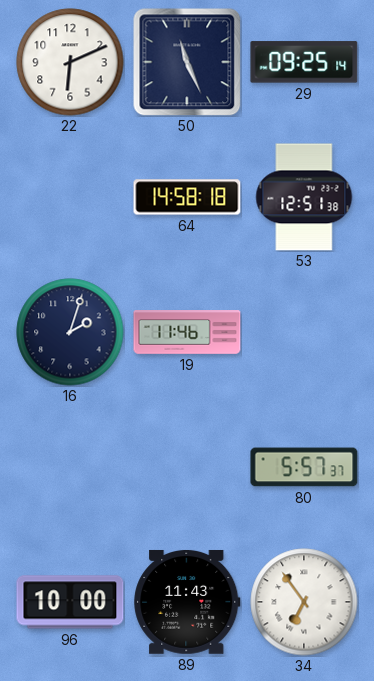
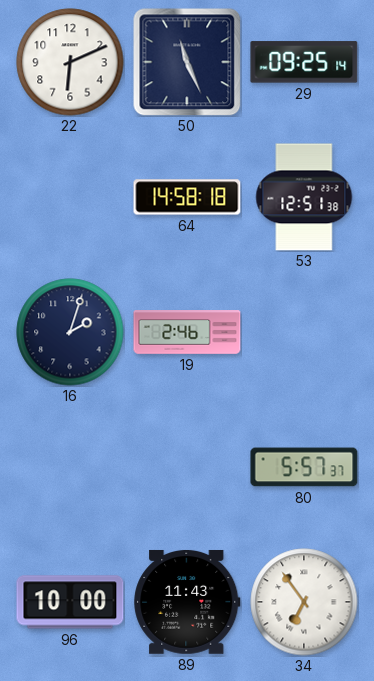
19: 11:46 -> 2:46 (187, 332)
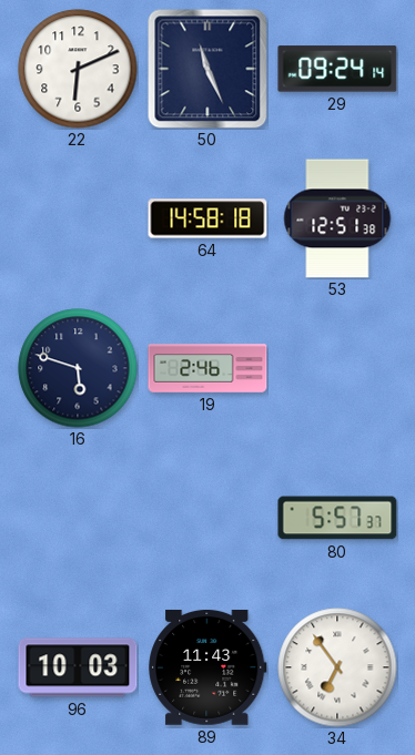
29: 09:25 -> 09:24 (337, 69)
16: 2:03 -> 5:48 (78, 368)
96: 10:00 -> 10:03 (78, 667)
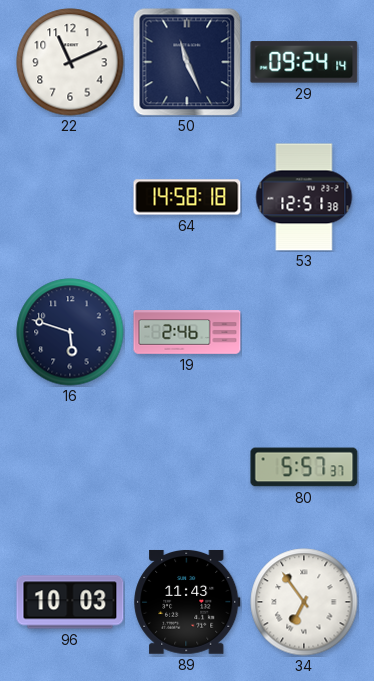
22: 6:11 -> 11:11 (70, 62)
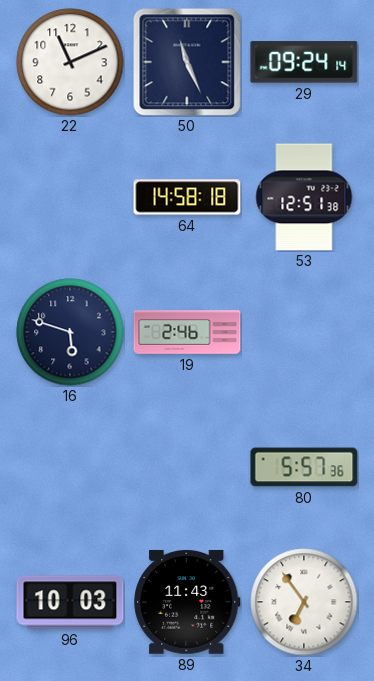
80: 5:57:37 -> 5:57:36 (304, 467)
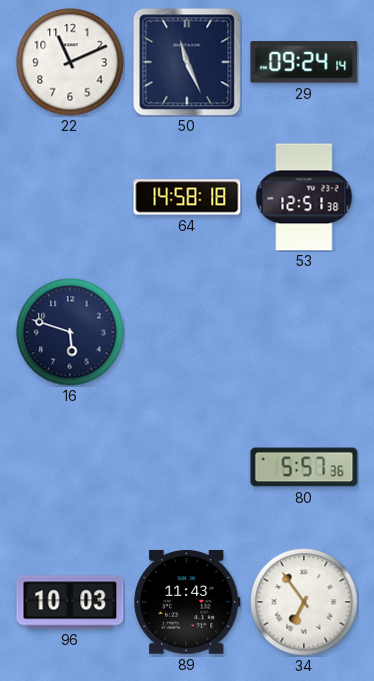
19: 2:46 -> none (187, 332)
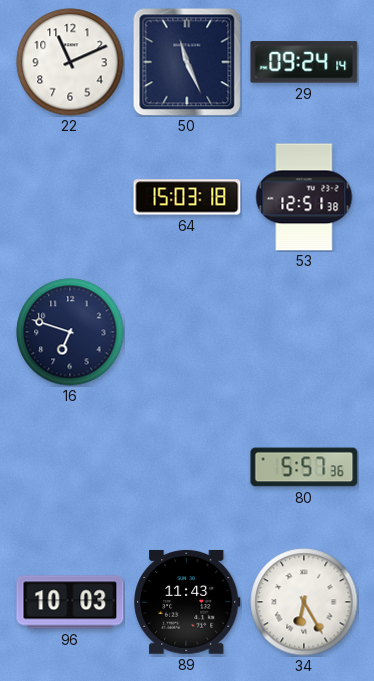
64: 14:58 -> 15:03 (187, 197)
16: 5:48 -> 6:48 (70, 332)
34: 6:54 -> 6:25 (304, 602)
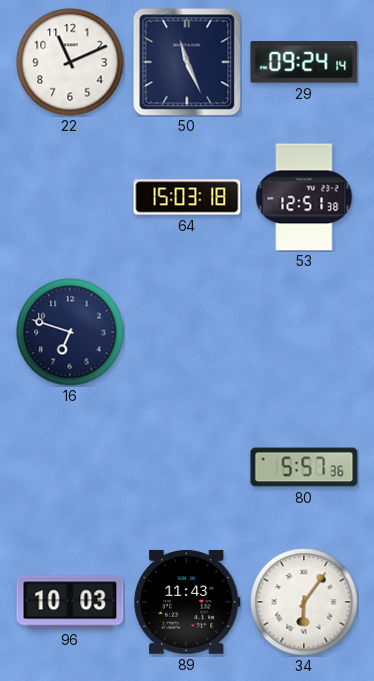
34: 6:25 -> 6:06 (304, 602)
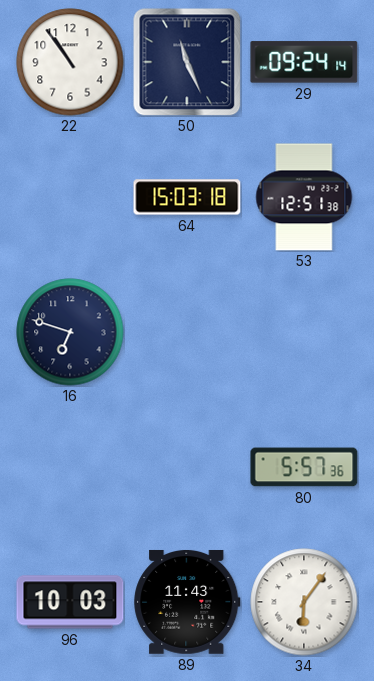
22: 11:11 -> 10:54 (70, 62)
